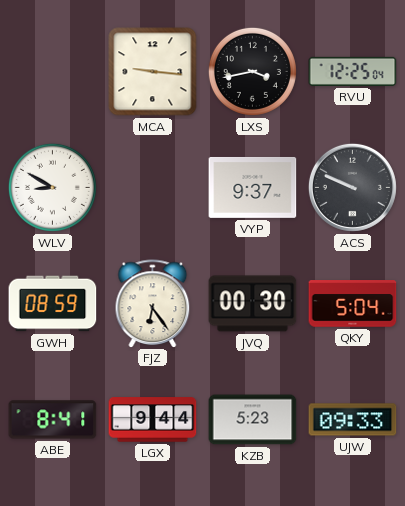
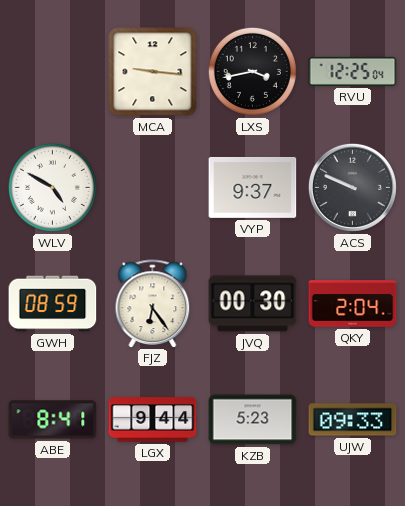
WLV: 8:50 -> 4:50 (52, 187)
QKY: 5:04 -> 2:04 (353, 304)
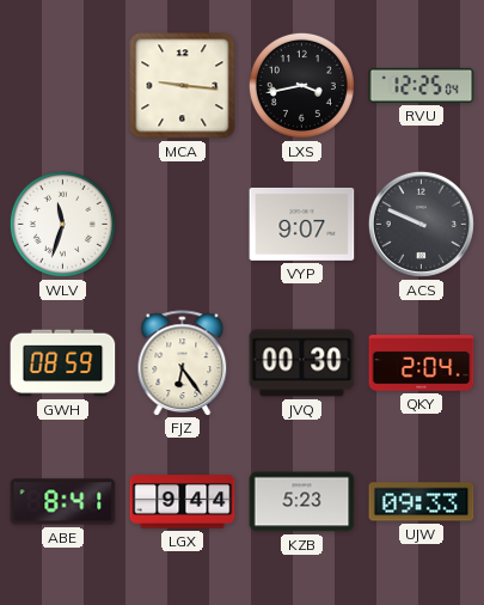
WLV: 4:50 -> 11:33 (62, 224)
VYP: 9:37 -> 9:07 (302, 224)
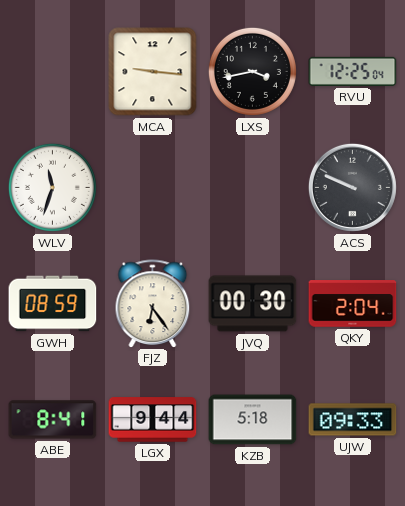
VYP: 9:07 -> none (302, 224)
KZB: 5:23 -> 5:18 (253, 420)
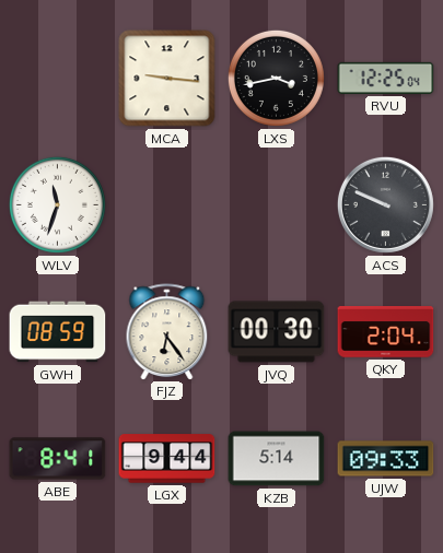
KZB: 5:18 -> 5:14 (277, 459)
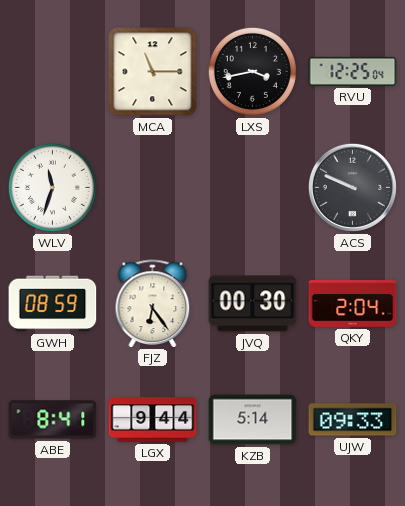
MCA: 9:16 -> 11:15 (153, 72)
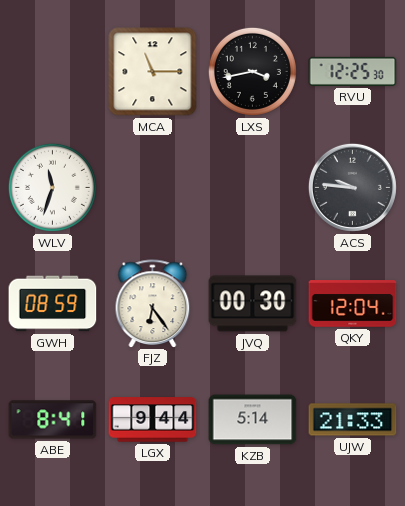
RVU: 12:25:04 -> 12:25:30 (353, 71)
ACS: 9:49 -> 9:46 (352, 187)
QKY: 2:04 -> 12:04 (353, 304)
UJW: 09:33 -> 21:33 (353, 420)
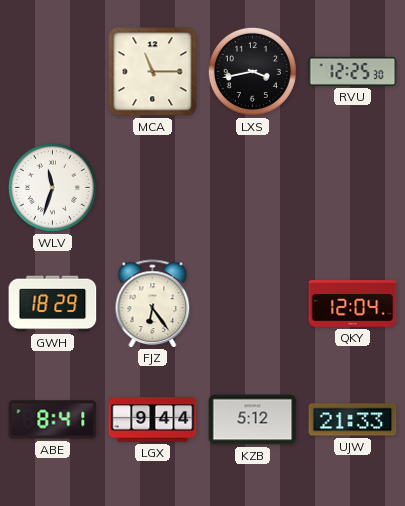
ACS: 9:46 -> none (352, 187)
GWH: 08:59 -> 18:29 (53, 304)
JVQ: 00:30 -> none (253, 304)
KZB: 5:14 -> 5:12 (253, 420)
